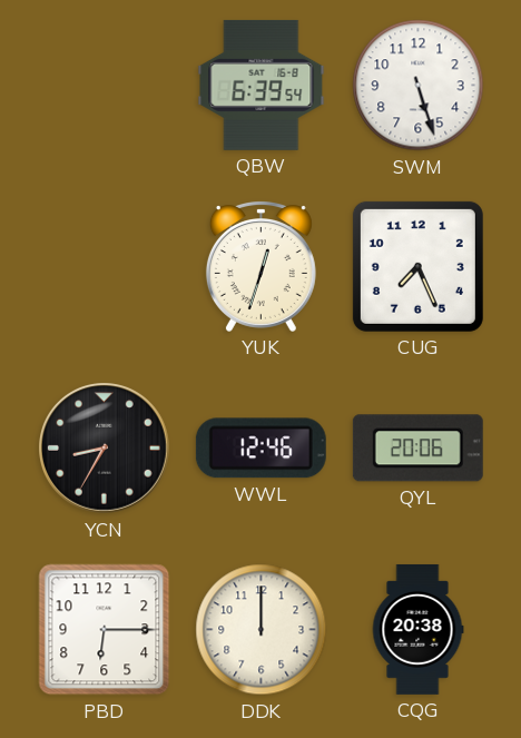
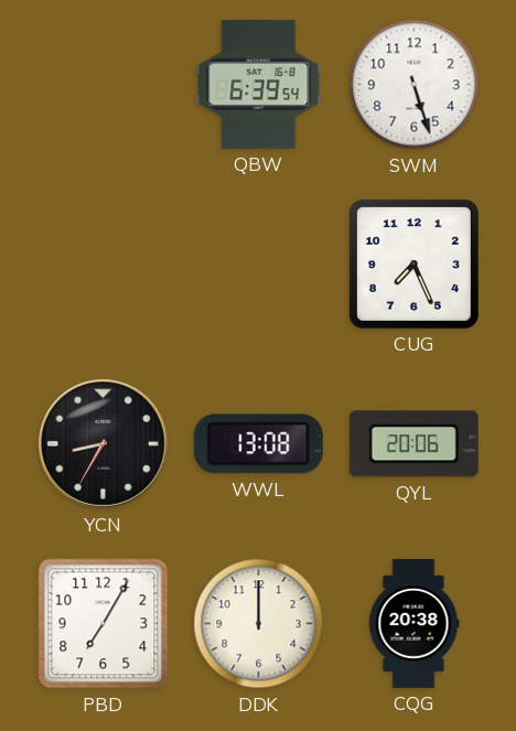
YUK: 12:33 -> none (260, 267)
WWL: 12:46 -> 13:08 (258, 444)
PBD: 6:15 -> 7:05 (104, 624)
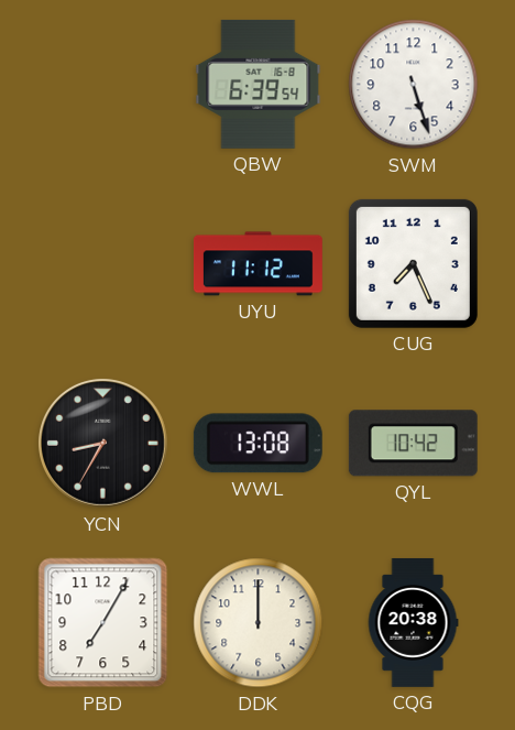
UYU: none -> 11:12 (257, 264)
QYL: 20:06 -> 10:42 (413, 444)
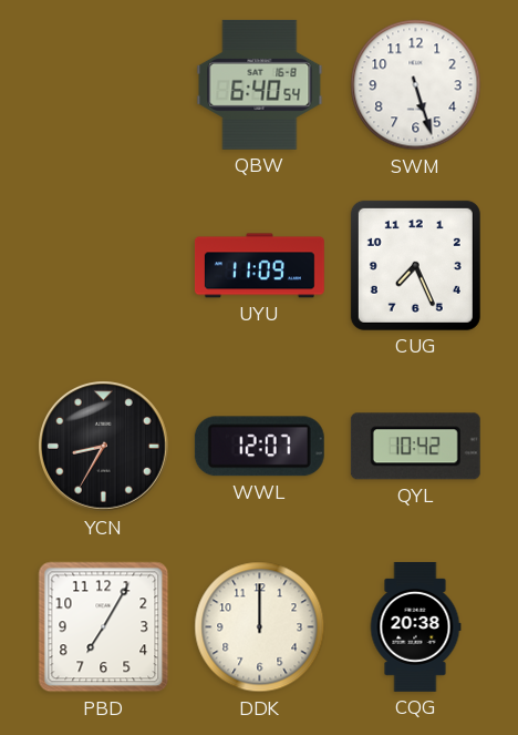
QBW: 6:39 -> 6:40 (260, 84)
UYU: 11:12 -> 11:09 (259, 266)
WWL: 13:08 -> 12:07 (259, 447)
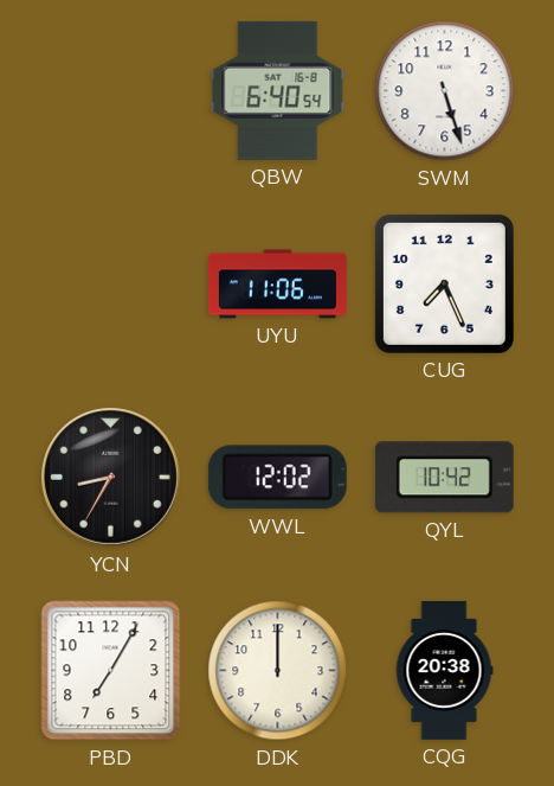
UYU: 11:09 -> 11:06 (277, 285)
WWL: 12:07 -> 12:02 (277, 478)
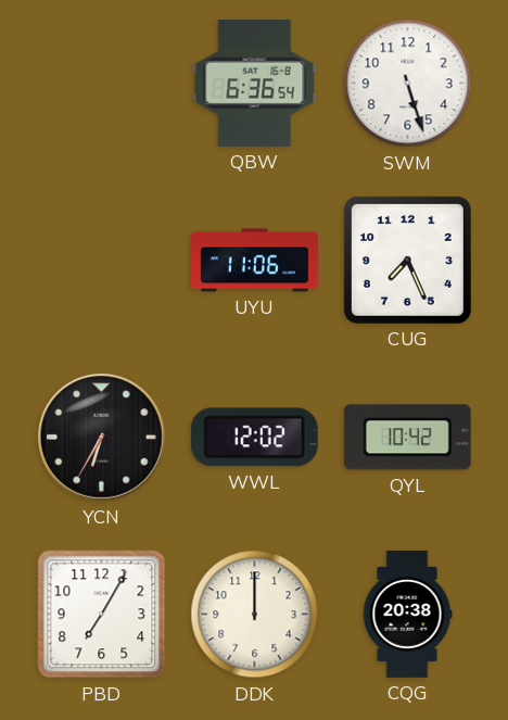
QBW: 6:40 -> 6:36 (255, 83)
YCN: 8:35 -> 6:35 (102, 438)
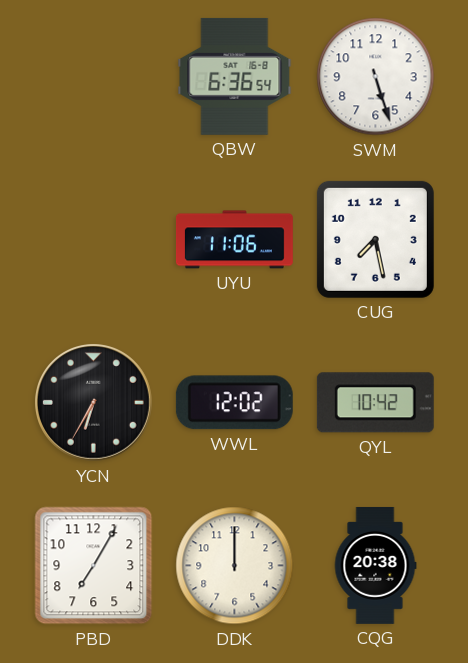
CUG: 7:26 -> 7:28 (375, 239)
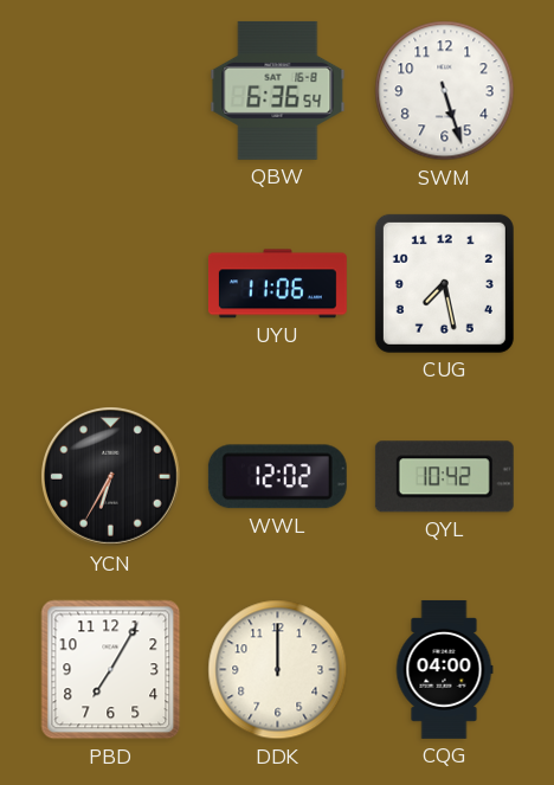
CQG: 20:38 -> 04:00 (444, 669)
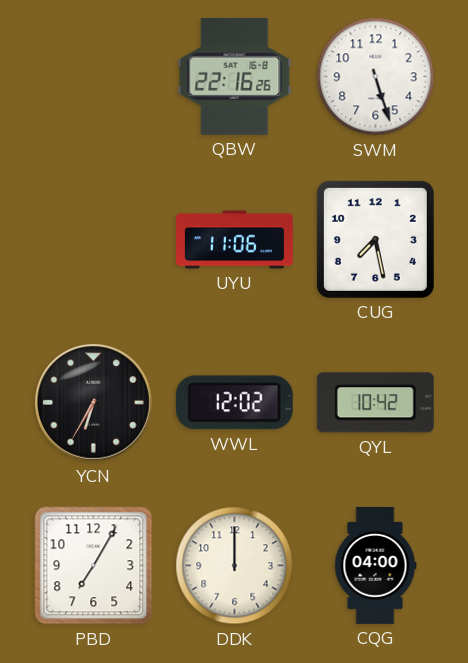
QBW: 6:36 -> 22:16 (235, 76)
